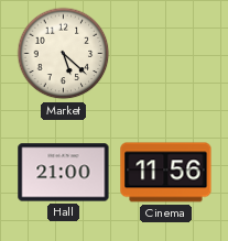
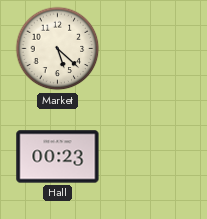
Hall: 21:00 -> 00:23 (58, 157)
Cinema: 11:56 -> none (166, 173)
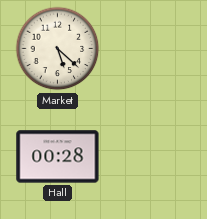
Hall: 00:23 -> 00:28 (58, 157)
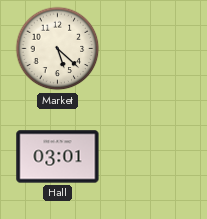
Hall: 00:28 -> 03:01 (58, 157)
